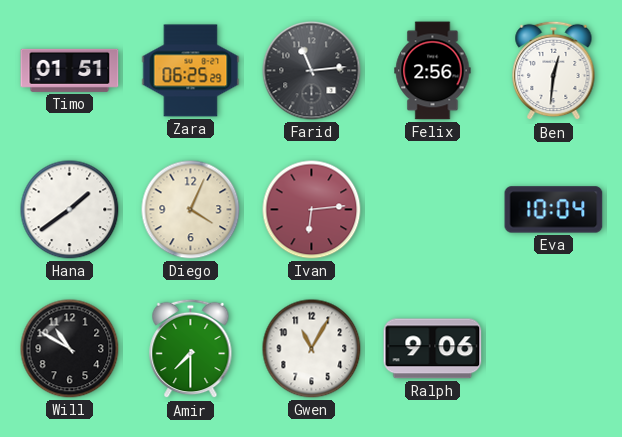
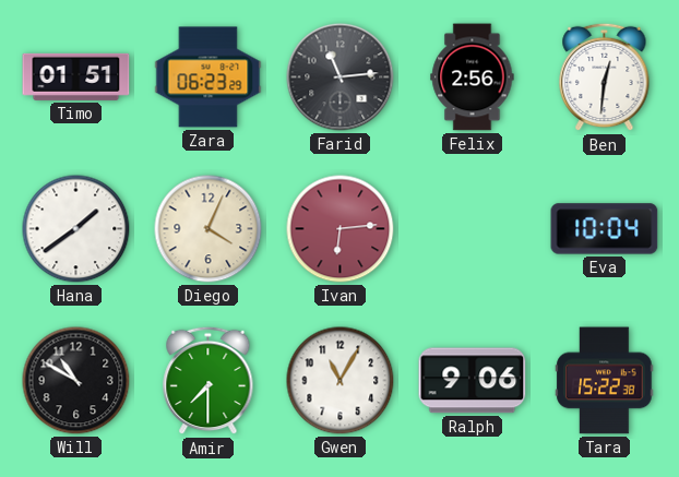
Zara: 06:25 -> 06:23 (209, 77)
Tara: none -> 15:22 (605, 381)
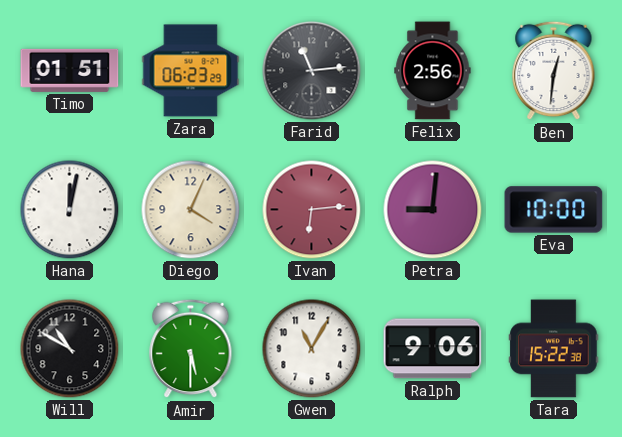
Hana: 1:39 -> 12:02 (70, 210)
Petra: none -> 9:01 (433, 210)
Eva: 10:04 -> 10:00 (554, 210)
Amir: 7:30 -> 5:30 (191, 349)
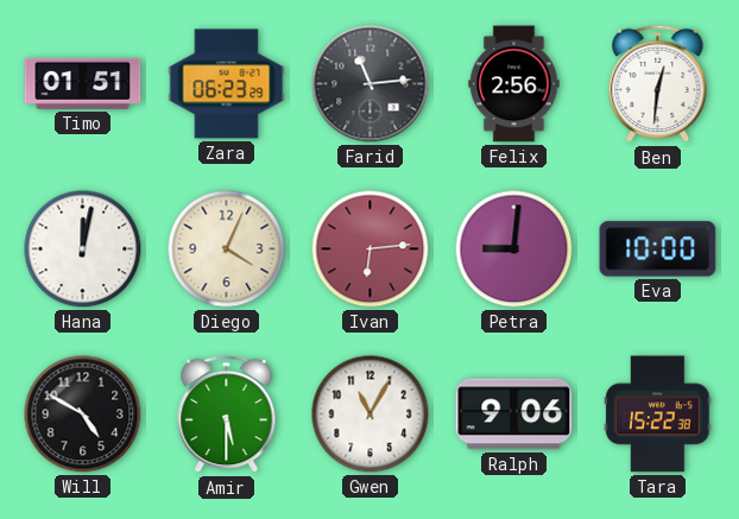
Will: 10:50 -> 4:50 (83, 414)
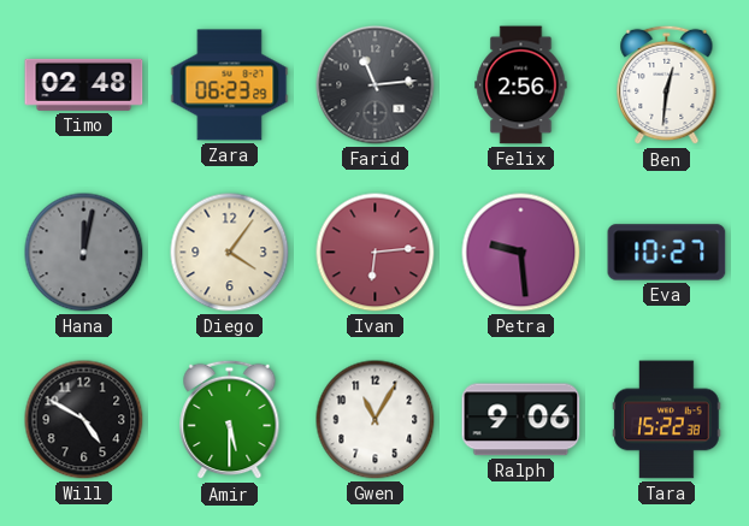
Timo: 01:51 -> 02:48 (84, 84)
Hana dial: white -> grey (84, 253)
Diego: 4:04 -> 4:06 (230, 253)
Petra: 9:01 -> 9:29 (521, 253)
Eva: 10:00 -> 10:27 (667, 253)
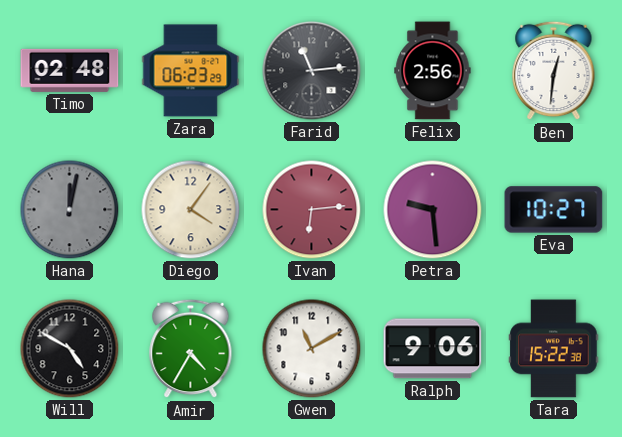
Amir: 5:30 -> 4:35 (191, 349)
Gwen: 11:05 -> 11:10 (312, 349)
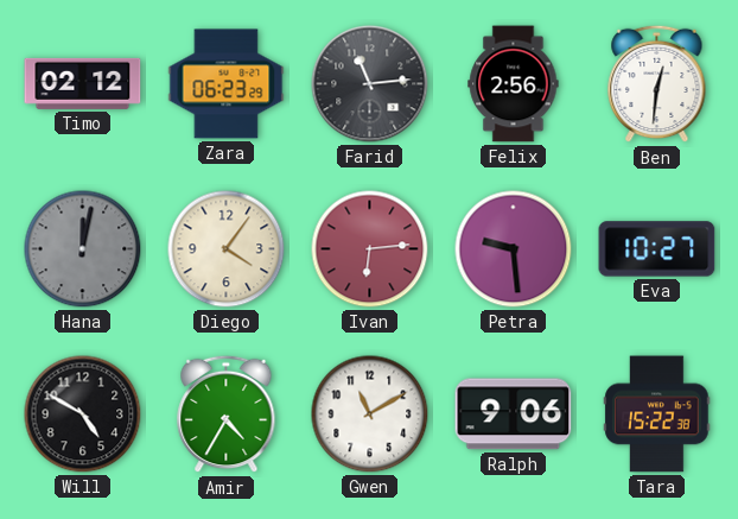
Timo: 02:48 -> 02:12 (83, 83)
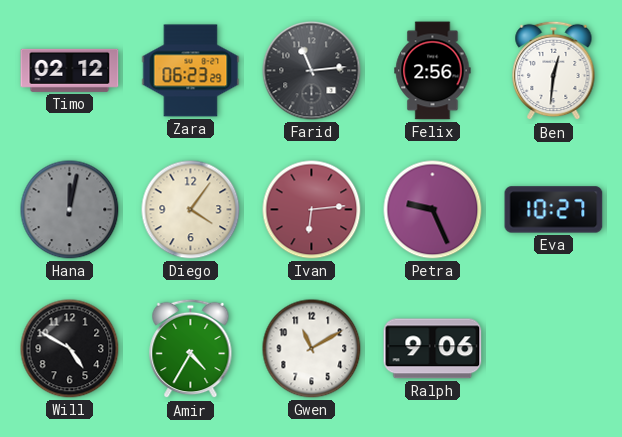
Petra: 9:29 -> 9:26 (433, 210)
Tara: 15:22 -> none (657, 414)
